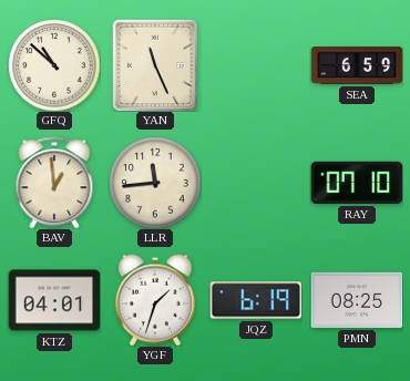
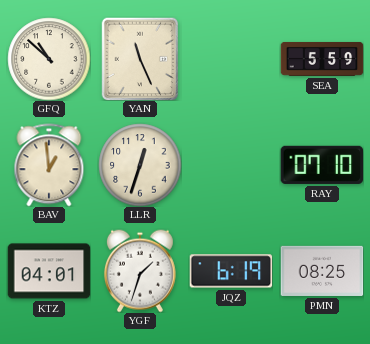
SEA: 6:59 -> 5:59 (322, 59)
LLR: 11:44 -> 12:33 (140, 165)
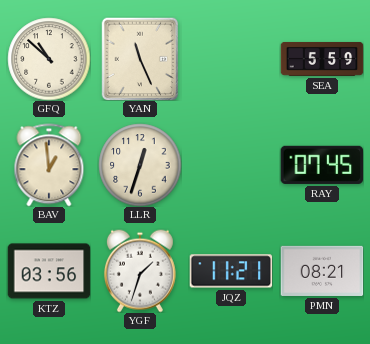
RAY: 07:10 -> 07:45 (322, 165)
KTZ: 04:01 -> 03:56 (49, 271)
JQZ: 6:19 -> 11:21 (231, 271)
PMN: 08:25 -> 08:21 (322, 271)
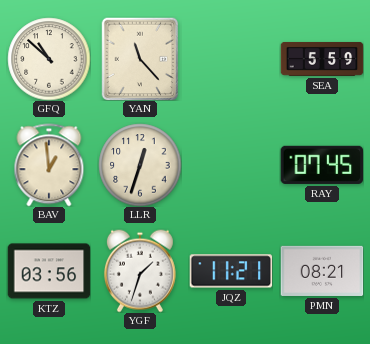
YAN: 11:26 -> 11:23 (140, 59)
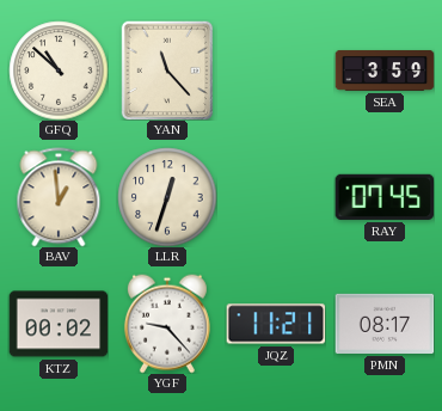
SEA: 5:59 -> 3:59 (385, 70)
KTZ: 03:56 -> 00:02 (59, 324)
YGF: 1:33 -> 9:23 (167, 324)
PMN: 08:21 -> 08:17 (385, 324)
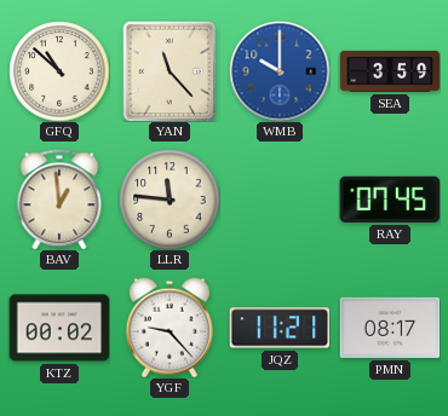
WMB: none -> 10:00 (280, 71)
LLR: 12:33 -> 11:46 (170, 200)
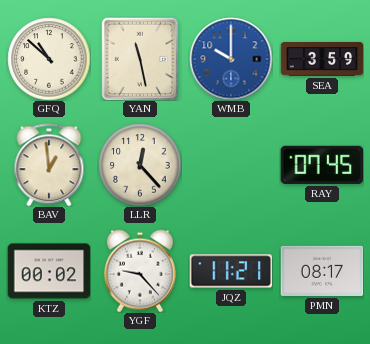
YAN: 11:23 -> 11:28 (140, 59)
LLR: 11:46 -> 12:23 (140, 165)
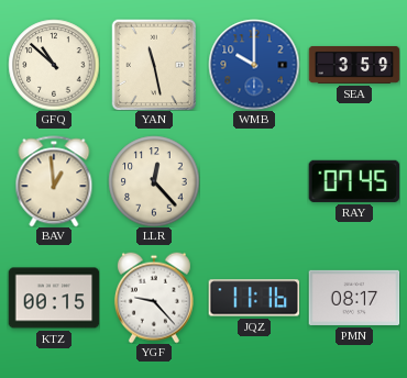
KTZ: 00:02 -> 00:15 (54, 298)
JQZ: 11:21 -> 11:16 (254, 298)
